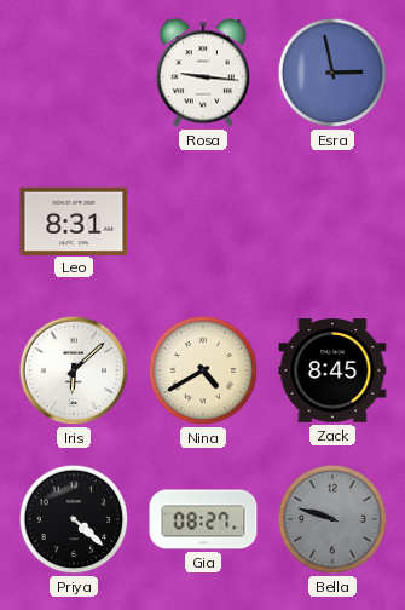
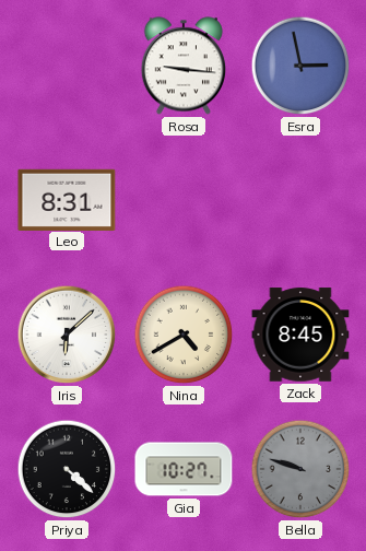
Gia: 08:27 -> 10:27 (184, 469)
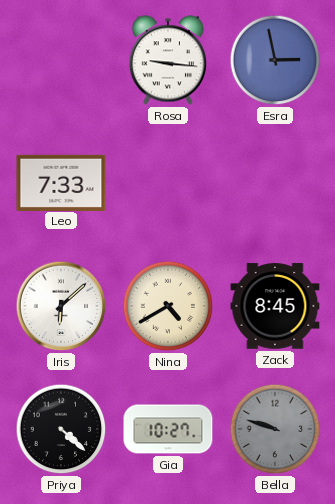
Leo: 8:31 -> 7:33 (61, 182)
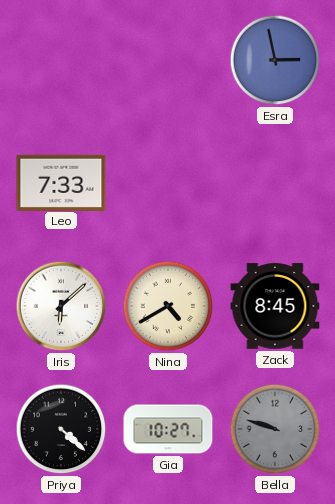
Rosa: 9:16 -> none (167, 60)
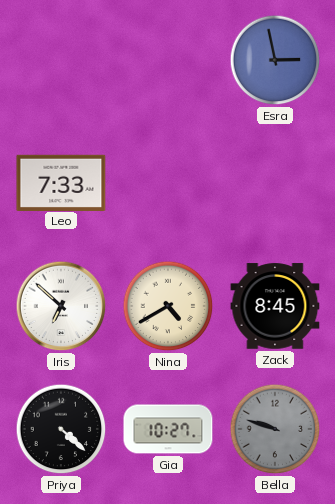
Iris: 6:08 -> 6:52 (61, 306)
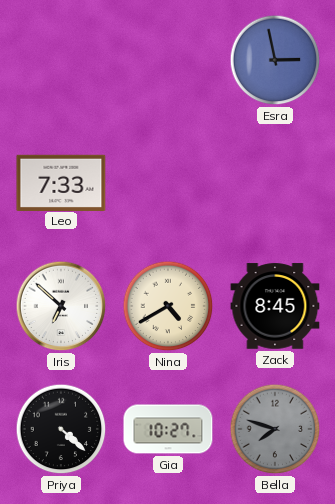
Bella: 9:48 -> 7:48 (275, 429)
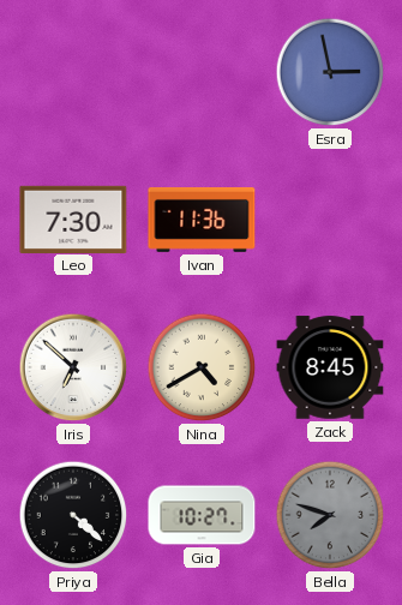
Leo: 7:33 -> 7:30 (73, 218)
Ivan: none -> 11:36 (202, 220)
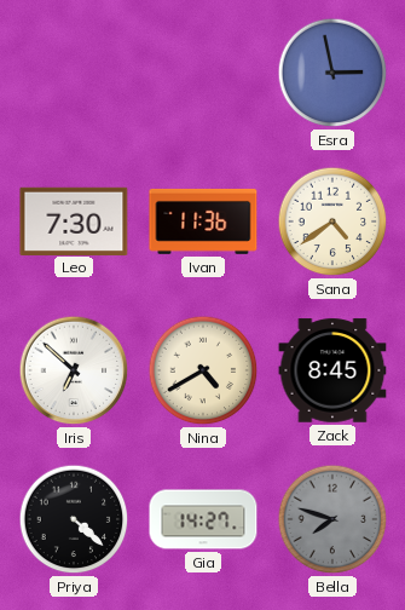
Sana: none -> 4:39 (332, 221)
Gia: 10:27 -> 14:27 (203, 519)
